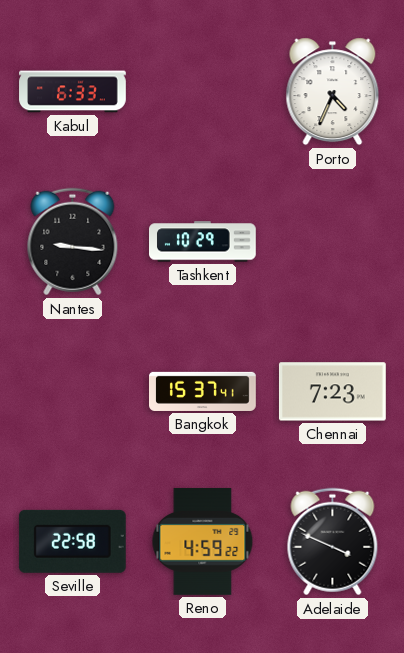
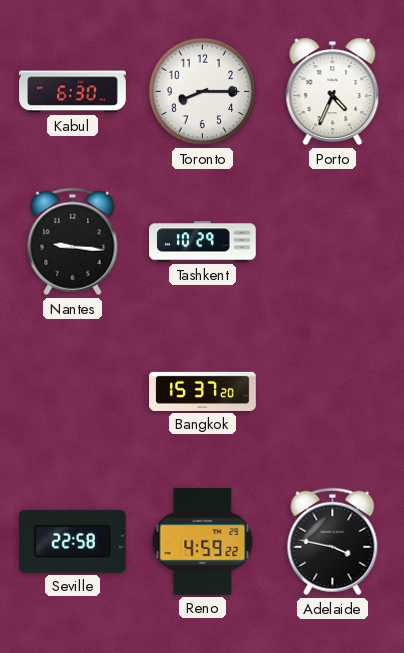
Kabul: 6:33 -> 6:30 (73, 92)
Toronto: none -> 8:15 (203, 92)
Bangkok: 15:37:41 -> 15:37:20 (203, 391)
Chennai: 7:23 -> none (332, 392)
Adelaide: 3:49 -> 3:47 (333, 542)
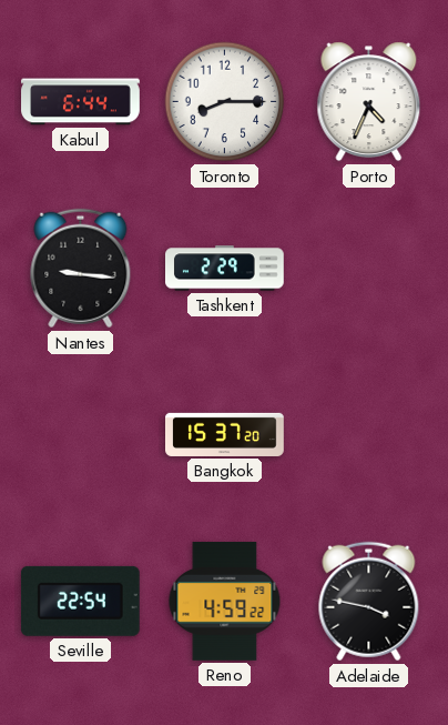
Kabul: 6:30 -> 6:44 (81, 102)
Tashkent: 10:29 -> 2:29 (225, 269)
Seville: 22:58 -> 22:54 (80, 601)
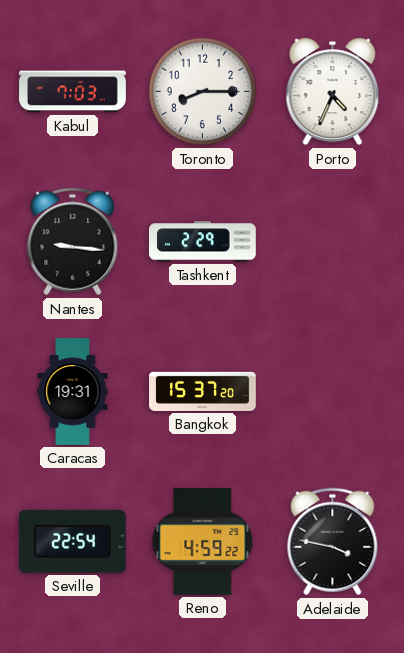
Kabul: 6:44 -> 7:03 (73, 92)
Caracas: none -> 19:31 (73, 392)
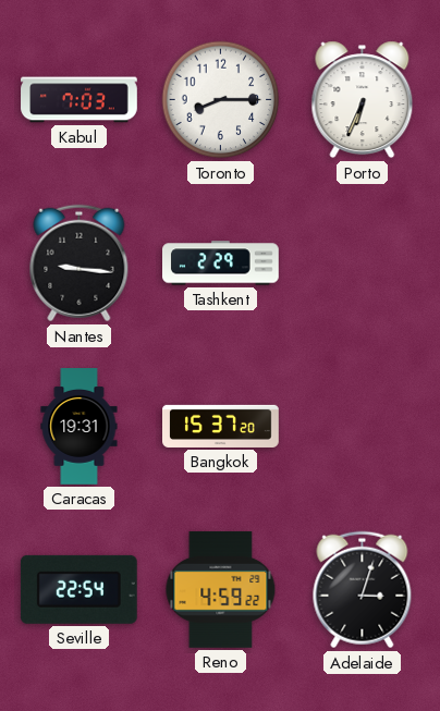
Porto: 4:34 -> 6:34 (363, 100)
Adelaide: 3:47 -> 3:03 (363, 590)
